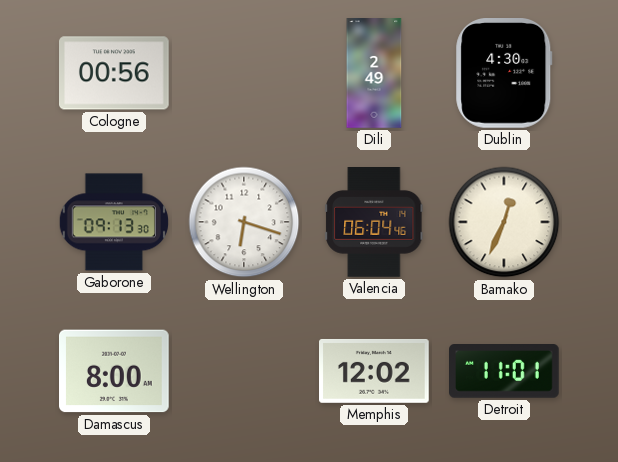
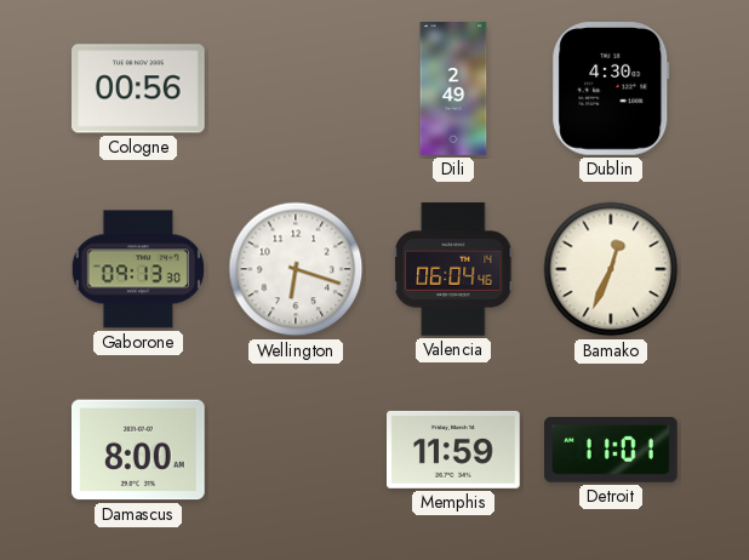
Memphis: 12:02 -> 11:59 (454, 450)
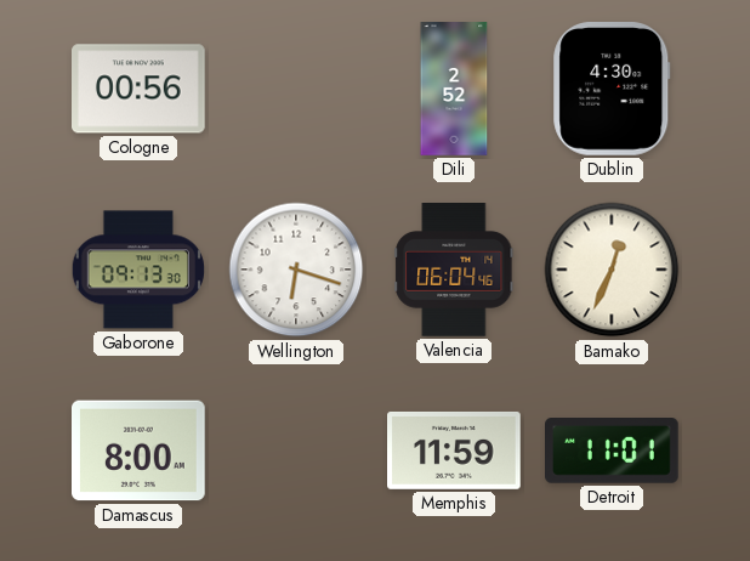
Dili: 2:49 -> 2:52 (454, 89)
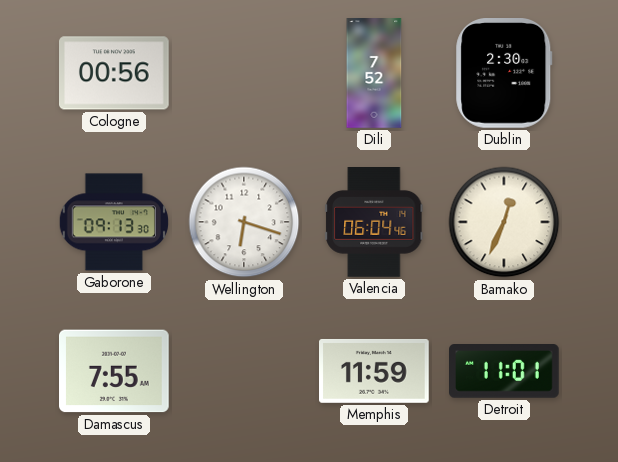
Dili: 2:52 -> 7:52 (374, 73)
Dublin: 4:30 -> 2:30 (504, 74)
Damascus: 8:00 -> 7:55 (115, 371)
